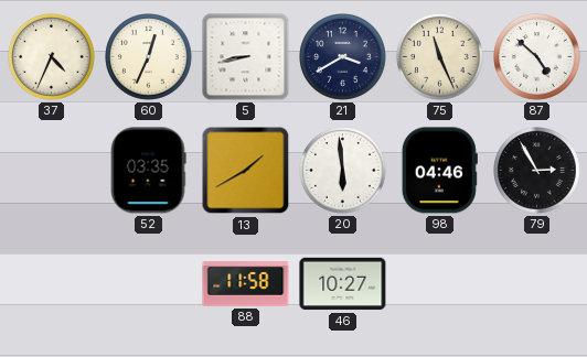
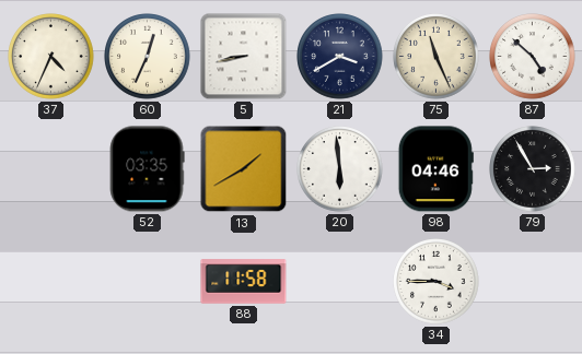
46: 10:27 -> none (343, 284)
34: none -> 3:45 (436, 282)
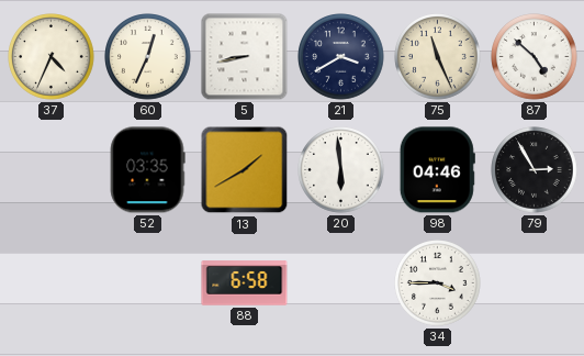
88: 11:58 -> 6:58 (245, 283)
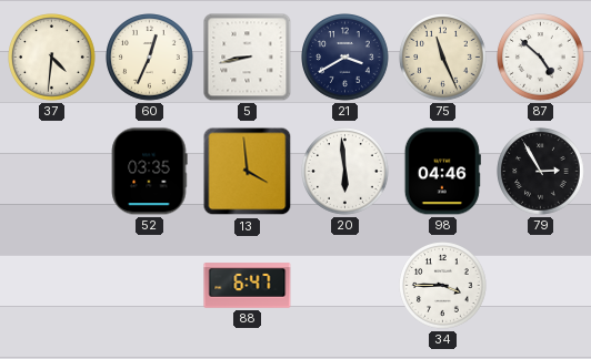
37: 4:34 -> 4:31 (52, 58)
13: 1:40 -> 3:59 (248, 172)
88: 6:58 -> 6:47 (248, 286)
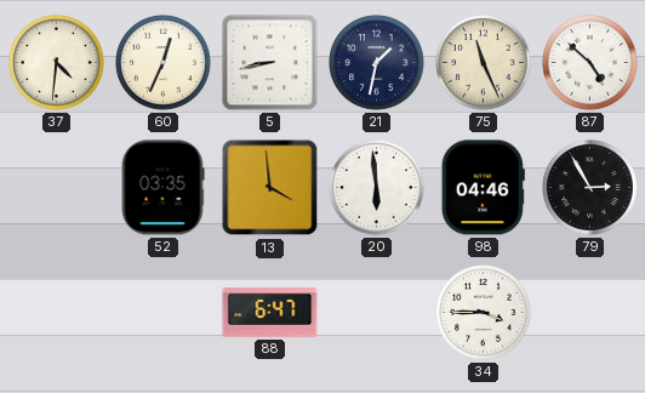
21: 3:40 -> 1:32 (377, 63)
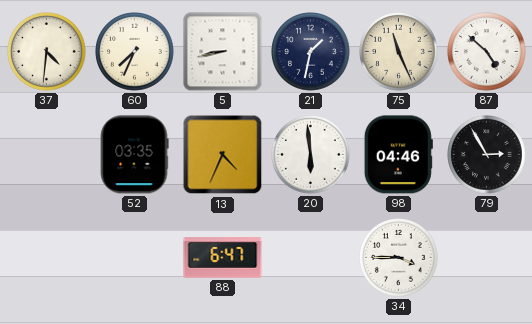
60: 12:34 -> 7:34 (135, 52)
13: 3:59 -> 4:34 (223, 155)
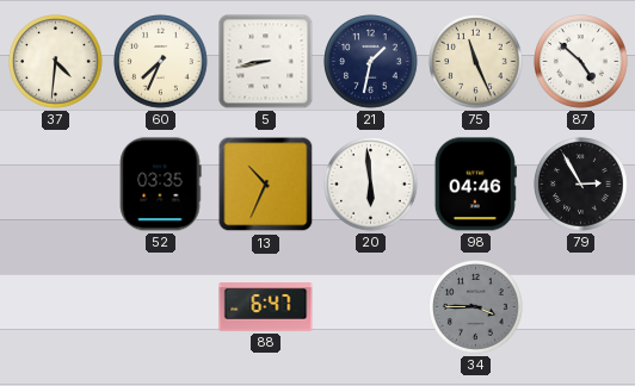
13: 4:34 -> 10:34 (266, 185)
34 dial: white -> grey (476, 307)
